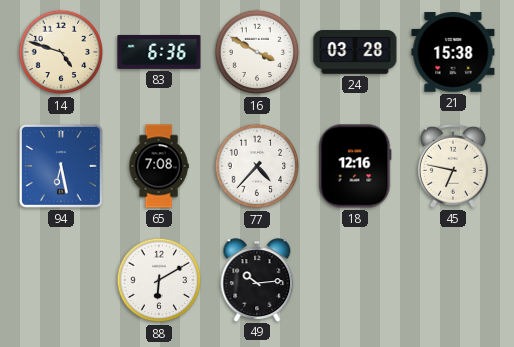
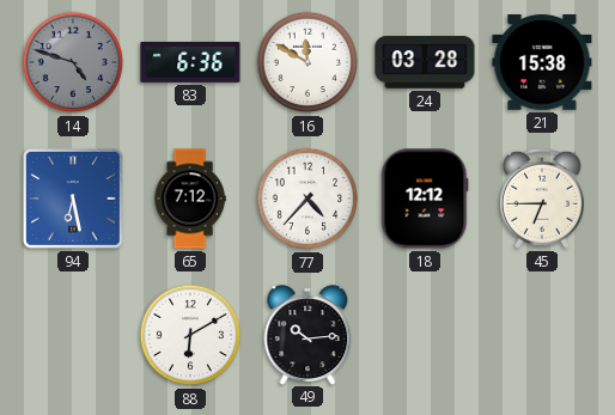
14 dial: cream -> grey (73, 62)
16: 3:50 -> 11:50 (307, 62)
65: 7:08 -> 7:12 (190, 199)
18: 12:16 -> 12:12 (425, 199)
45: 6:47 -> 6:45 (542, 199)
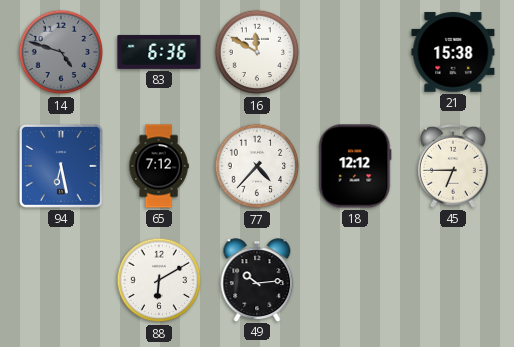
24: 03:28 -> none (425, 62)
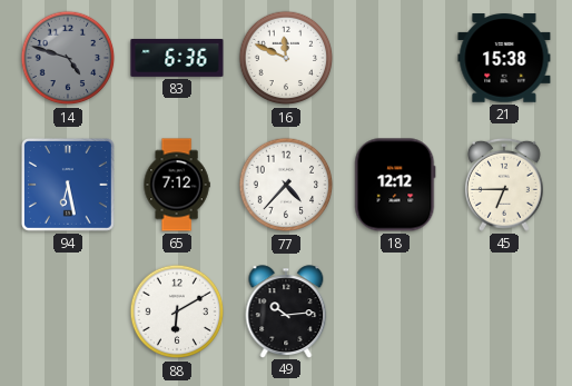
16: 11:50 -> 11:49 (286, 58)
